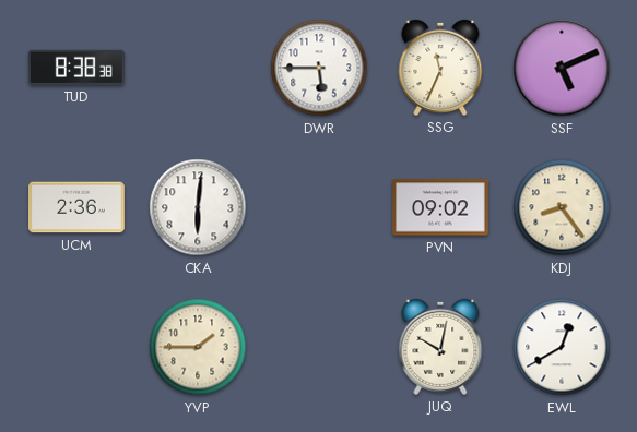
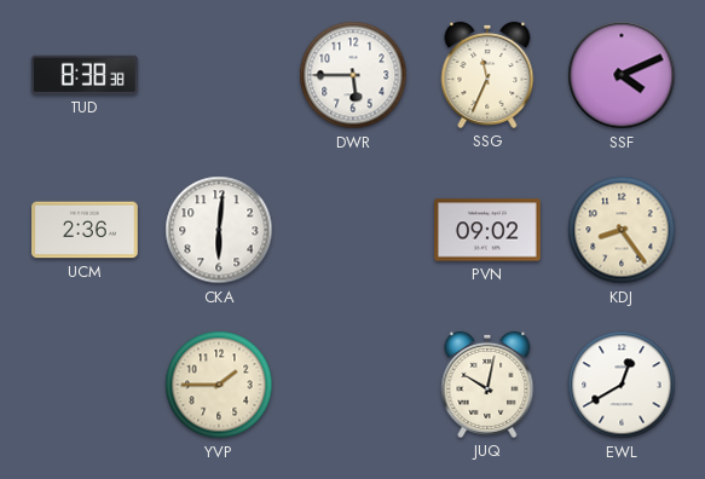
SSF: 5:11 -> 4:11 (622, 75)
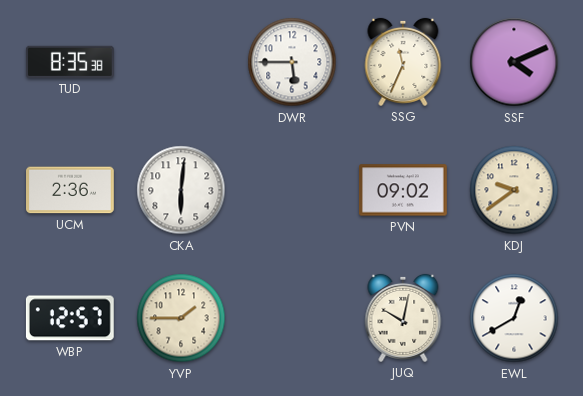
TUD: 8:38 -> 8:35 (70, 62)
KDJ: 8:24 -> 9:39 (514, 190)
WBP: none -> 12:57 (70, 318)
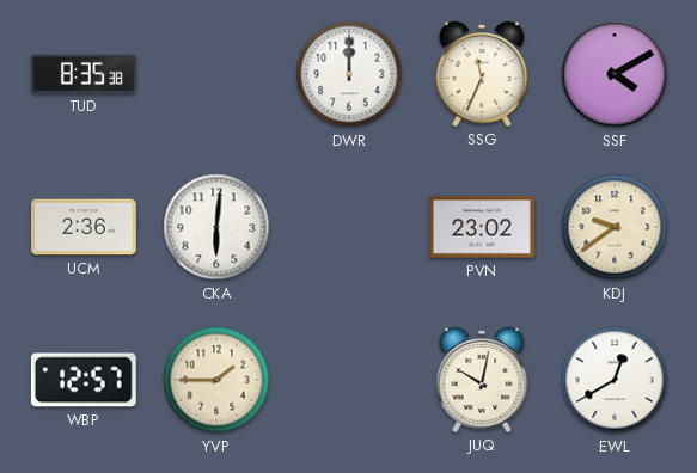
DWR: 5:45 -> 12:00 (349, 74)
SSF: 4:11 -> 4:10 (615, 74)
PVN: 09:02 -> 23:02 (483, 227)
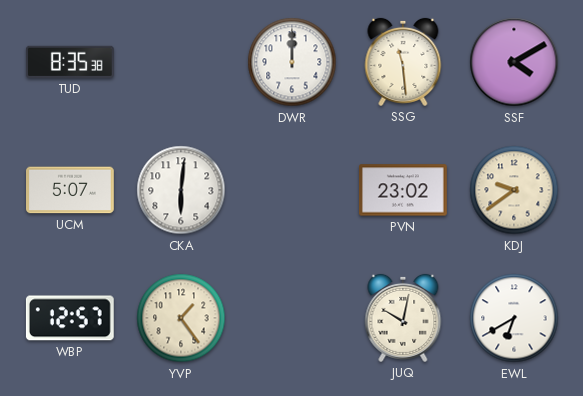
SSG: 11:34 -> 11:29 (403, 62)
UCM: 2:36 -> 5:07 (71, 190)
YVP: 1:45 -> 1:24 (181, 318)
EWL: 12:40 -> 6:40 (514, 318)
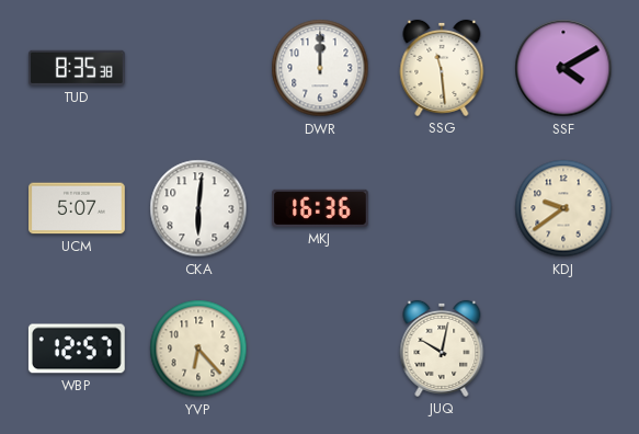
MKJ: none -> 16:36 (321, 208)
PVN: 23:02 -> none (404, 190)
YVP: 1:24 -> 6:23 (198, 349)
EWL: 6:40 -> none (514, 318)
